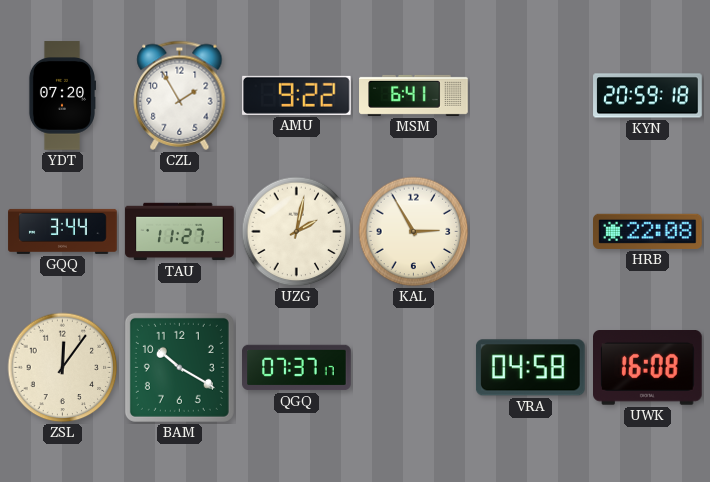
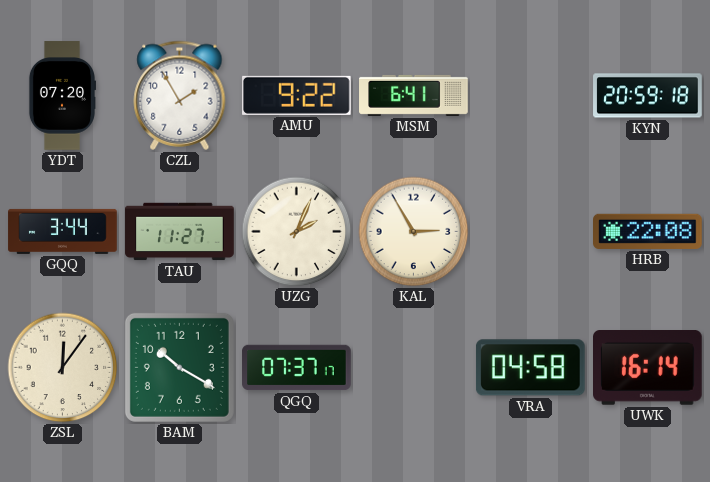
UZG: 2:02 -> 2:04 (297, 232)
UWK: 16:08 -> 16:14 (648, 368)
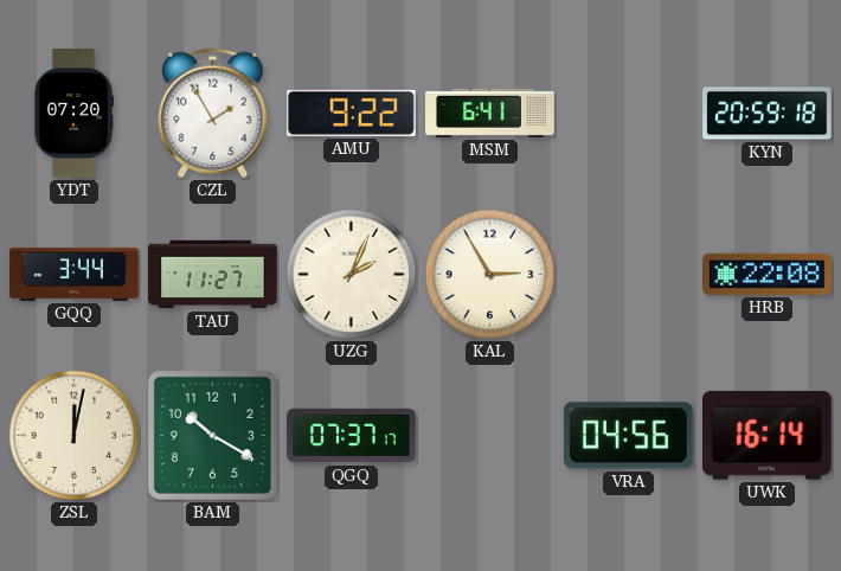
ZSL: 12:06 -> 12:02 (75, 436)
VRA: 04:58 -> 04:56 (628, 436)
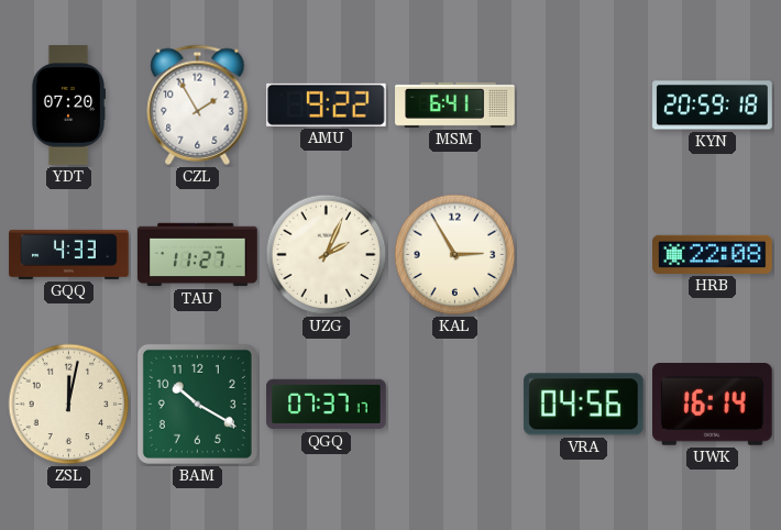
GQQ: 3:44 -> 4:33 (69, 254)
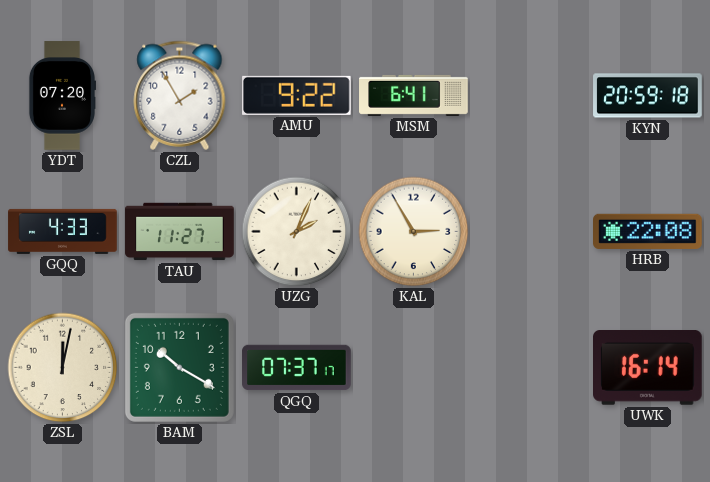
VRA: 04:56 -> none (583, 405)
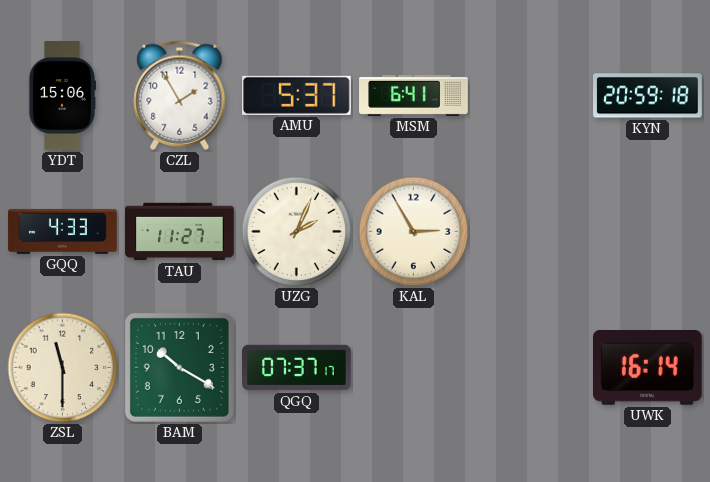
YDT: 07:20 -> 15:06 (61, 96)
AMU: 9:22 -> 5:37 (297, 95)
HRB: 22:08 -> none (648, 231)
ZSL: 12:02 -> 11:30 (63, 368)
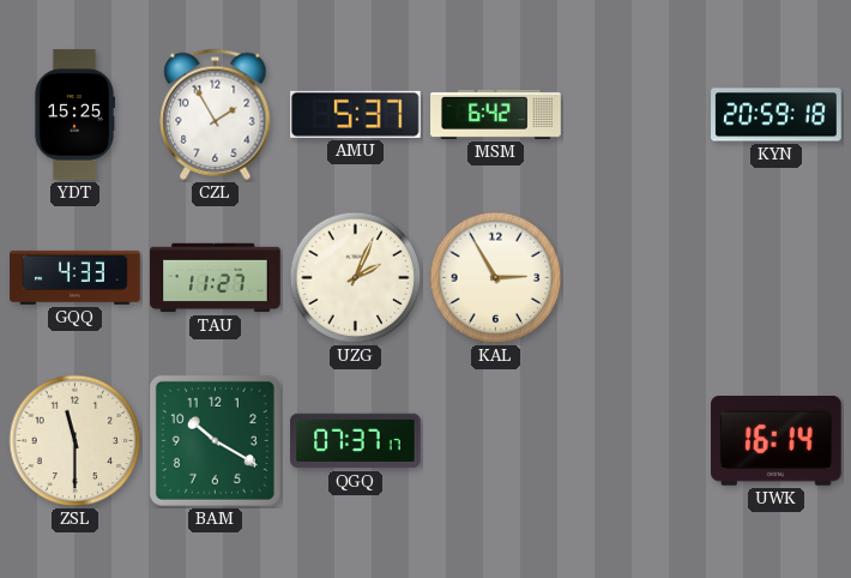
YDT: 15:06 -> 15:25 (73, 115)
MSM: 6:41 -> 6:42 (496, 114)
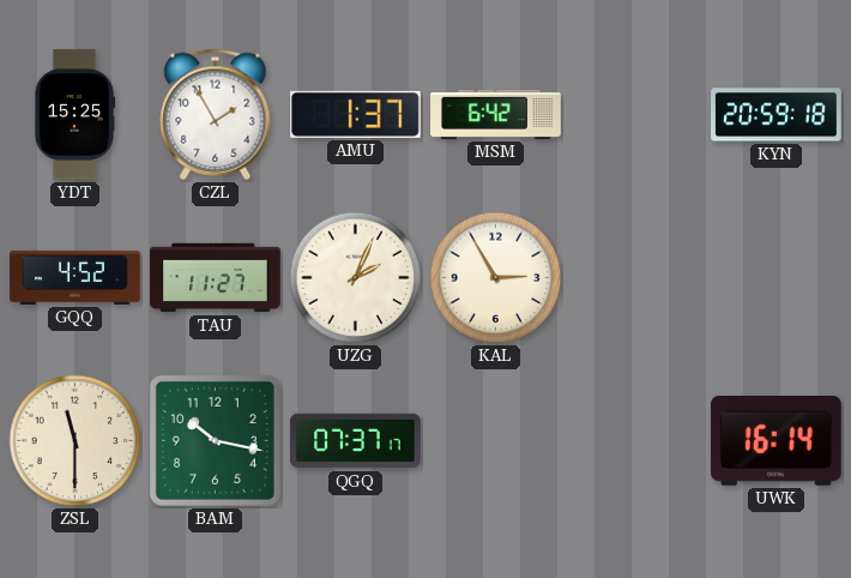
AMU: 5:37 -> 1:37 (356, 114)
GQQ: 4:33 -> 4:52 (76, 277)
BAM: 10:20 -> 10:17 (215, 440)
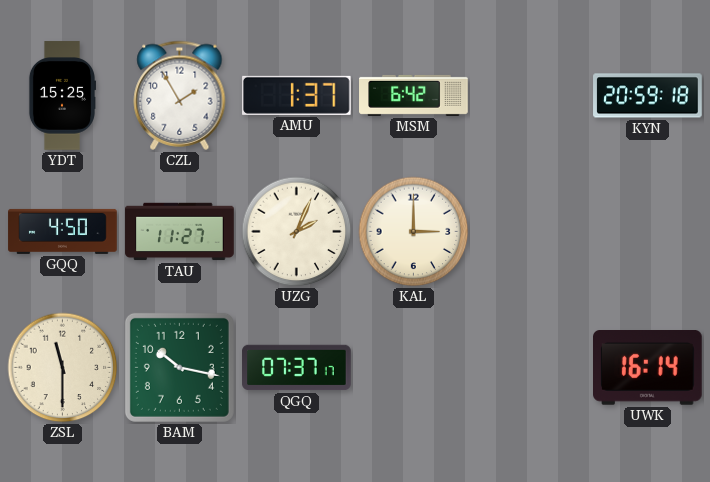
GQQ: 4:52 -> 4:50 (63, 231)
KAL: 2:55 -> 3:00 (414, 232)
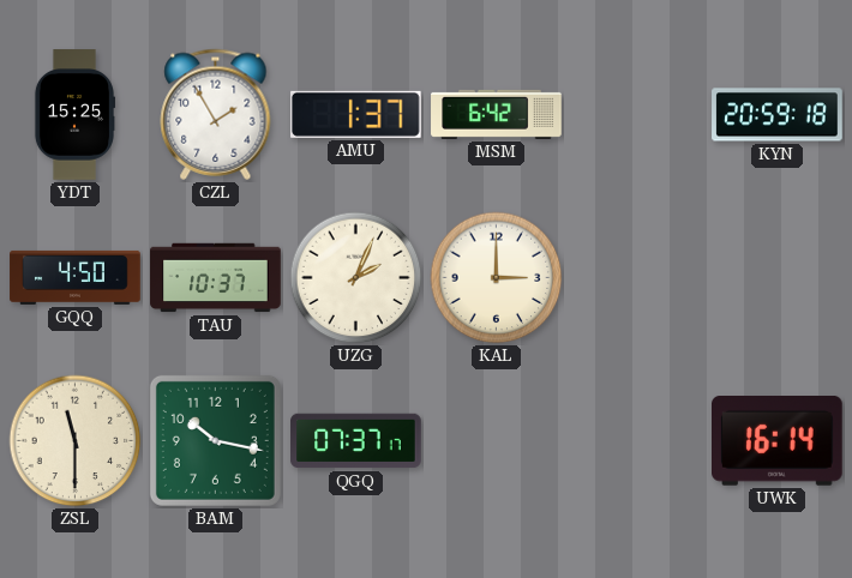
TAU: 11:27 -> 10:37 (216, 278)
